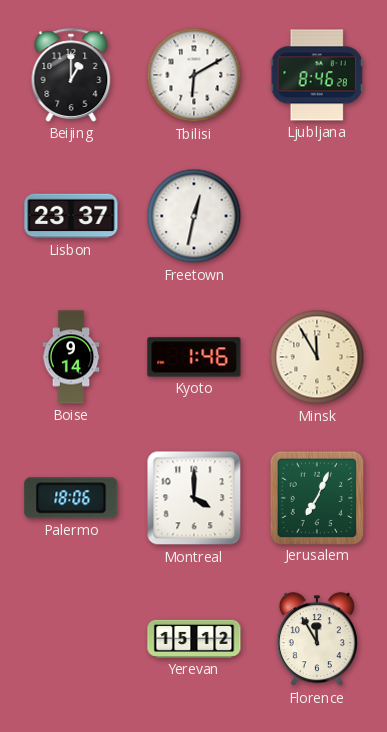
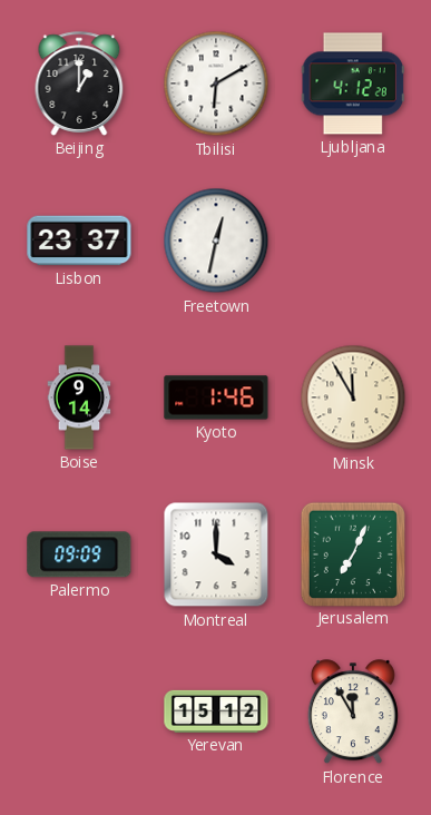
Ljubljana: 8:46 -> 4:12 (353, 84)
Palermo: 18:06 -> 09:09 (79, 554)
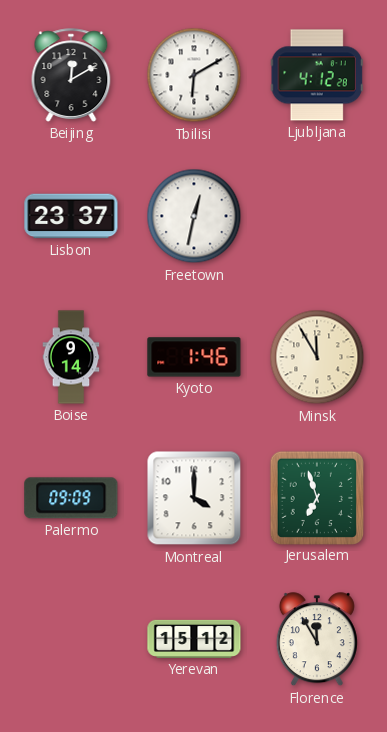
Beijing: 1:00 -> 12:10 (71, 75)
Jerusalem: 7:04 -> 6:57 (316, 497)
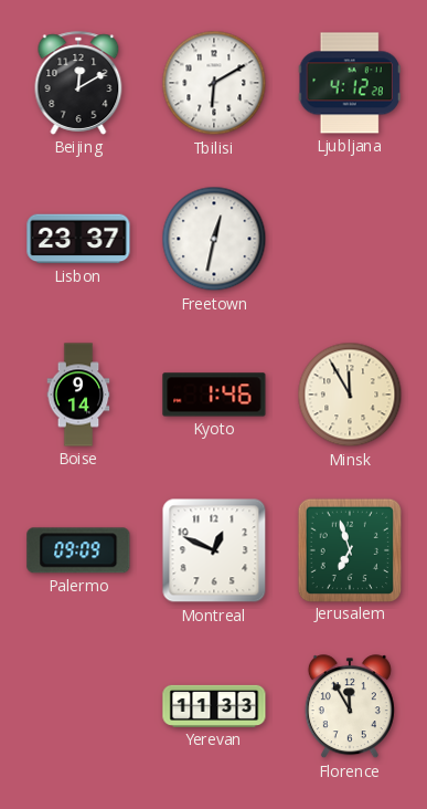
Montreal: 4:00 -> 12:49 (214, 550)
Yerevan: 15:12 -> 11:33 (214, 706)
